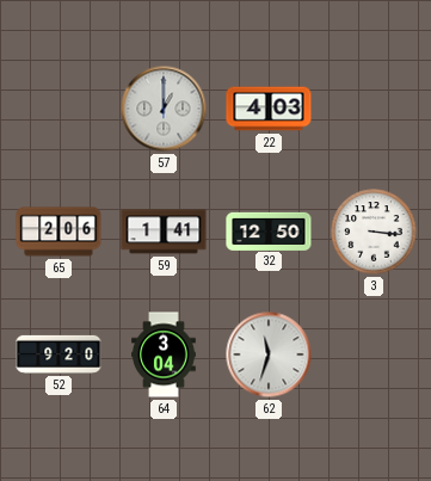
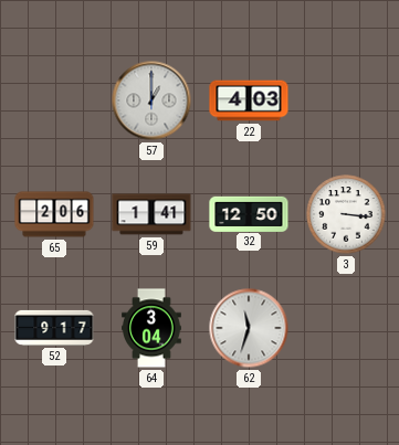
52: 9:20 -> 9:17 (54, 328)
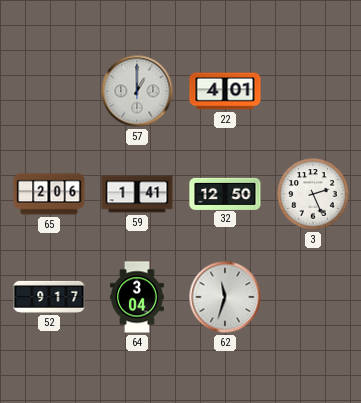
22: 4:03 -> 4:01 (225, 91)
3: 3:16 -> 2:26 (313, 194)
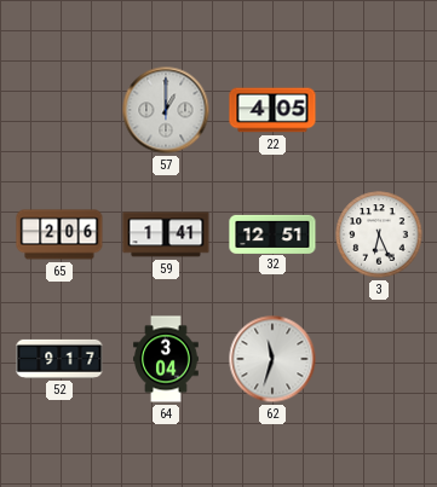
22: 4:01 -> 4:05 (272, 110)
32: 12:50 -> 12:51 (272, 233)
3: 2:26 -> 6:26 (379, 234)
